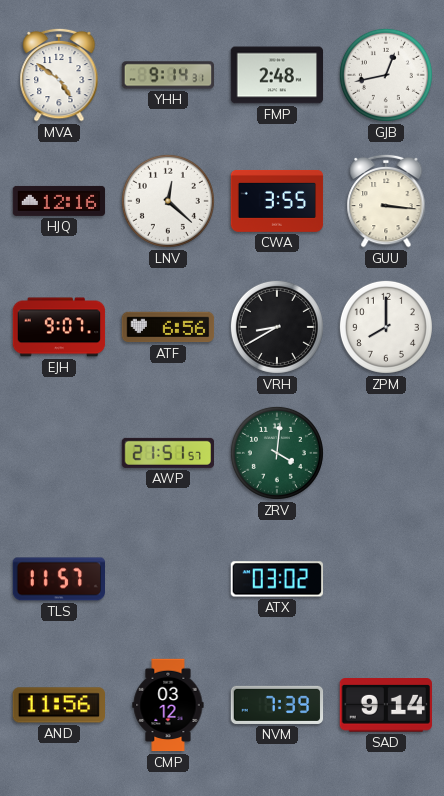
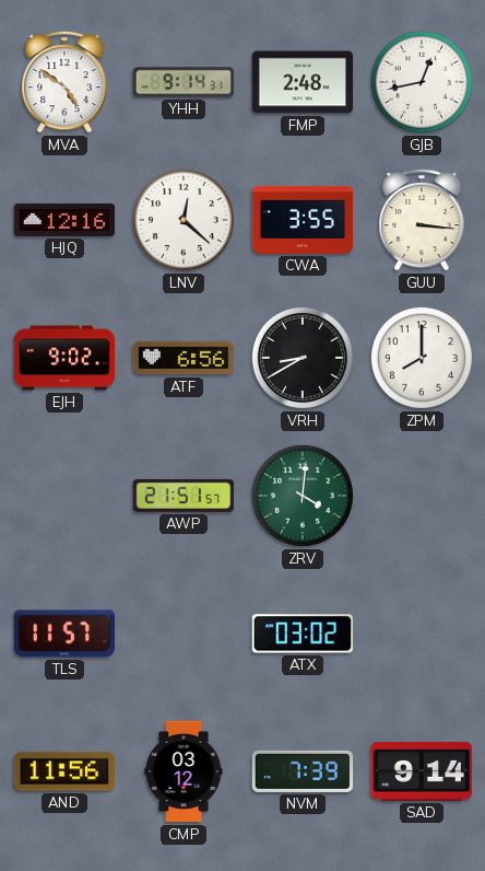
EJH: 9:07 -> 9:02 (64, 358)
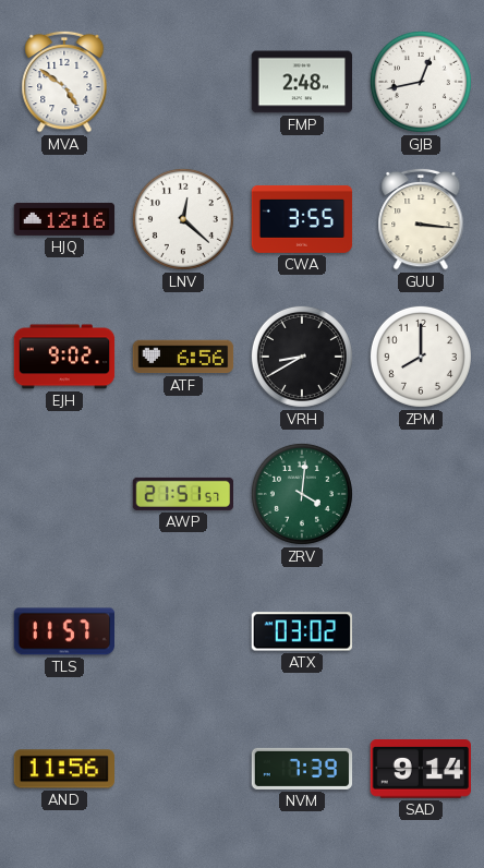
YHH: 9:14 -> none (184, 82)
CMP: 03:12 -> none (184, 771)
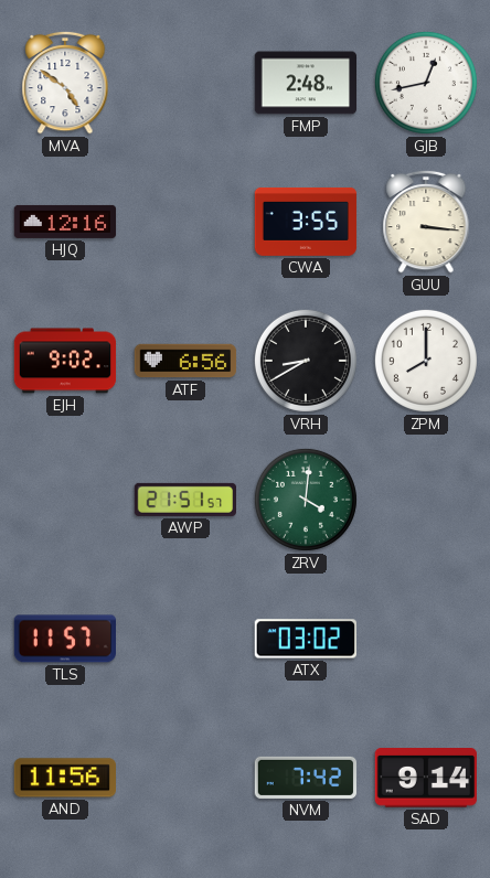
LNV: 12:22 -> none (183, 219)
NVM: 7:39 -> 7:42 (306, 778)
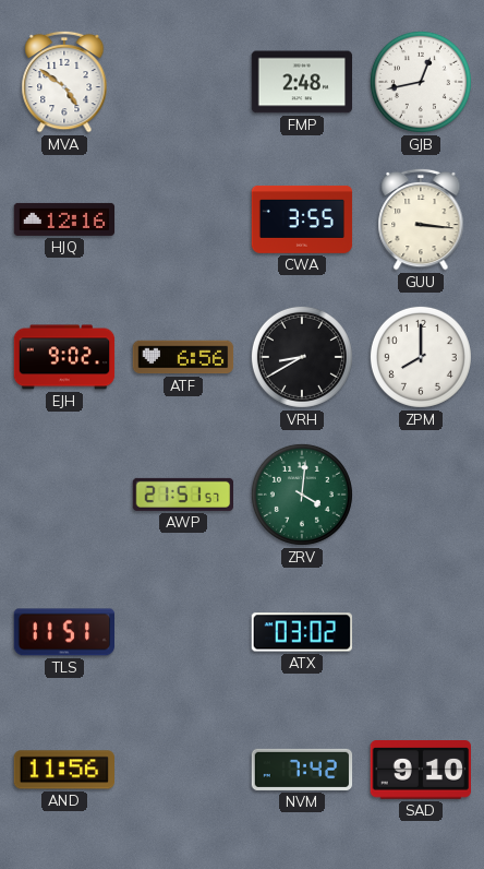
TLS: 11:57 -> 11:51 (63, 632)
SAD: 9:14 -> 9:10 (420, 770)
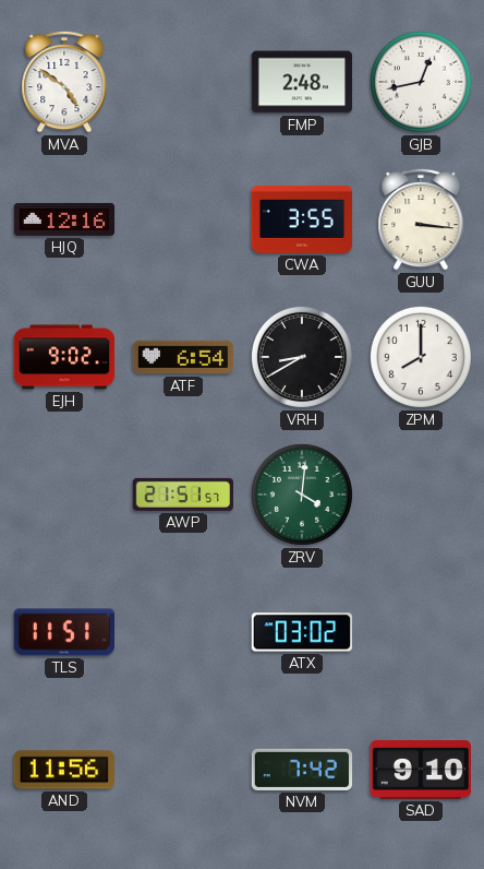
ATF: 6:56 -> 6:54 (183, 357)
